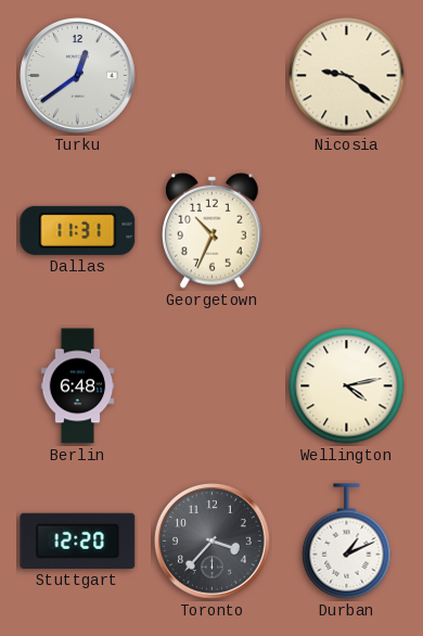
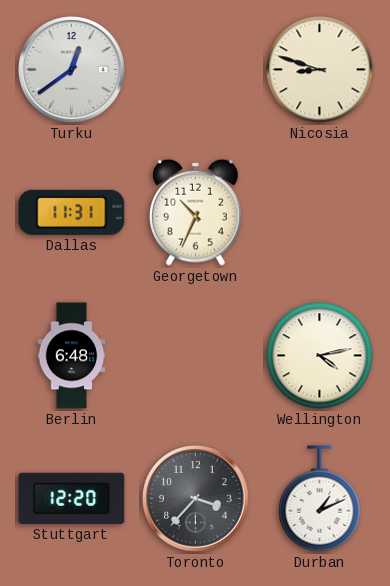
Nicosia: 9:21 -> 8:48 (320, 70)
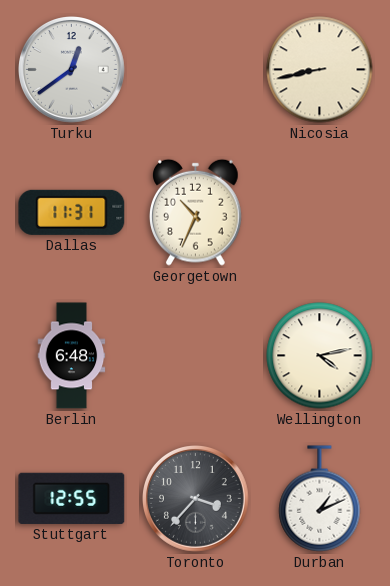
Nicosia: 8:48 -> 8:43 (320, 70)
Stuttgart: 12:20 -> 12:55 (72, 498)
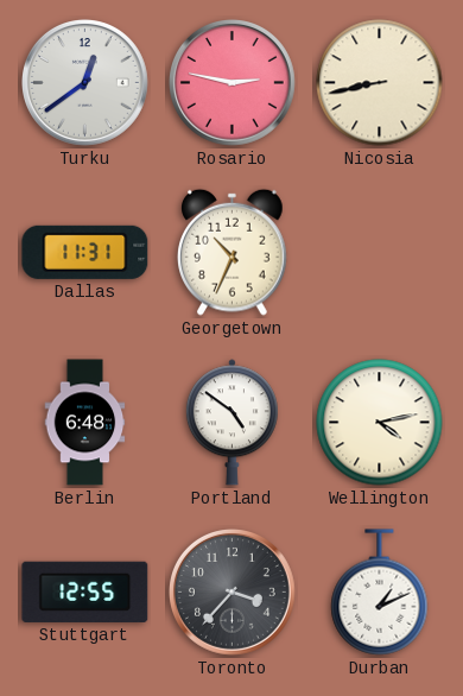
Rosario: none -> 2:47 (233, 83)
Portland: none -> 4:51 (231, 423)
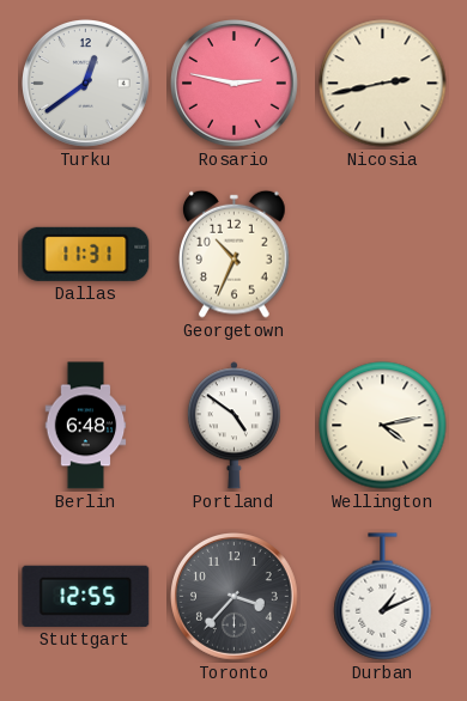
Nicosia: 8:43 -> 2:43 (383, 84)
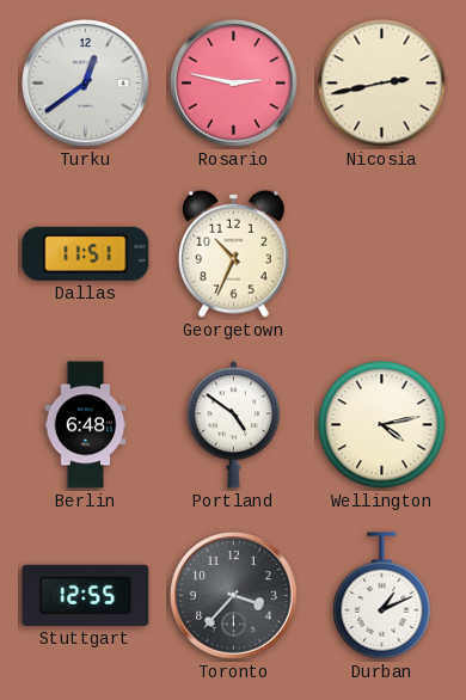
Dallas: 11:31 -> 11:51 (86, 253)
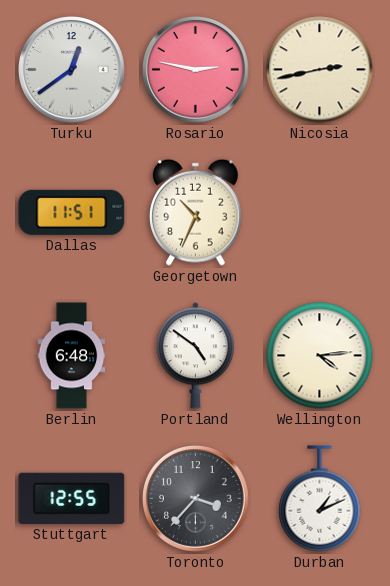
Wellington: 4:13 -> 4:14 (320, 356)
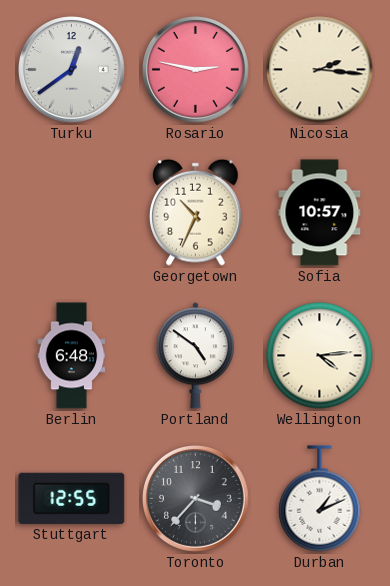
Nicosia: 2:43 -> 2:16 (320, 70)
Dallas: 11:51 -> none (72, 212)
Sofia: none -> 10:57 (320, 213)
